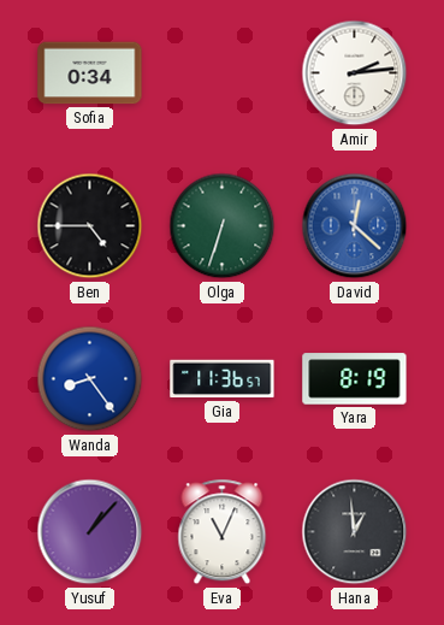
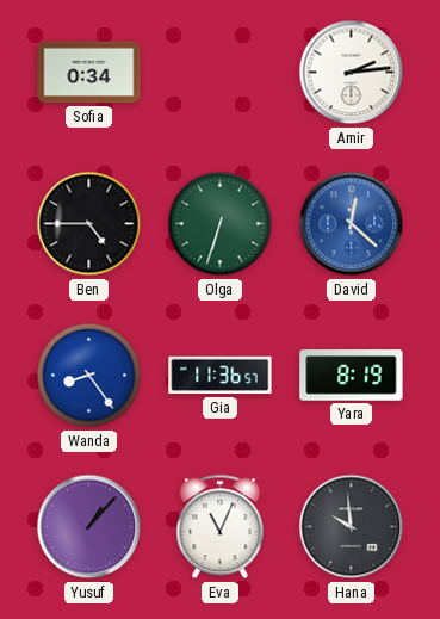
Hana: 12:59 -> 9:59 (352, 527)
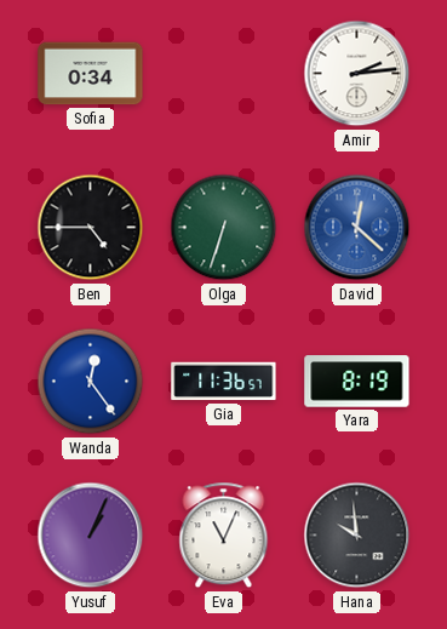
Wanda: 8:24 -> 12:24 (91, 382)
Yusuf: 1:07 -> 1:04 (91, 536)
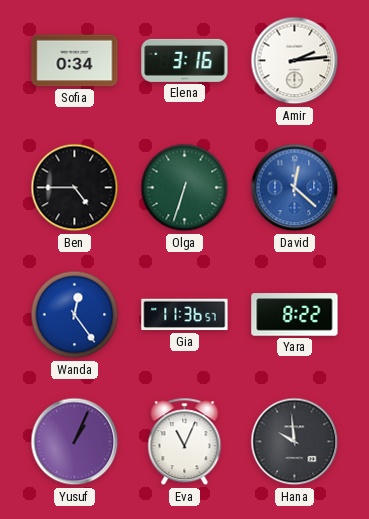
Elena: none -> 3:16 (185, 60)
Yara: 8:19 -> 8:22 (295, 315)
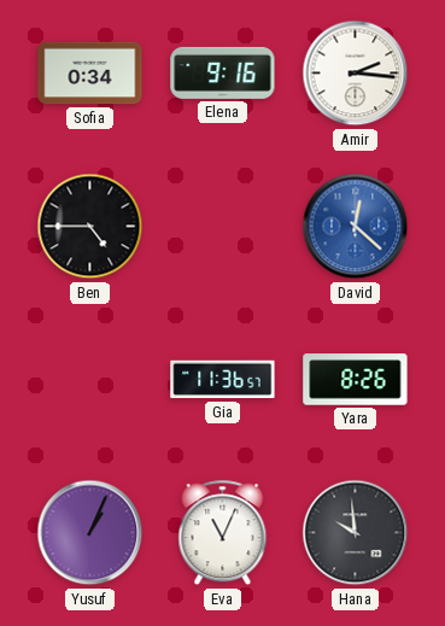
Elena: 3:16 -> 9:16 (223, 72)
Amir: 2:14 -> 2:16 (356, 74)
Olga: 6:33 -> none (185, 188)
Wanda: 12:24 -> none (75, 315)
Yara: 8:22 -> 8:26 (356, 380)
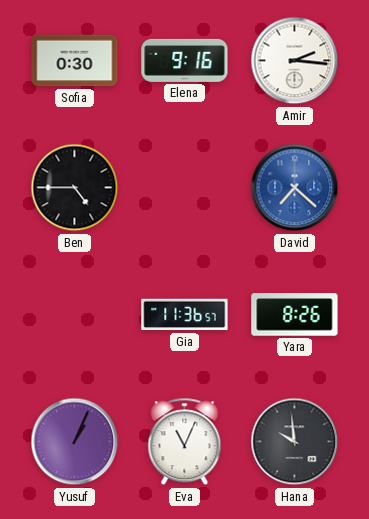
Sofia: 0:34 -> 0:30 (75, 61)
David: 12:22 -> 7:22 (295, 188)
